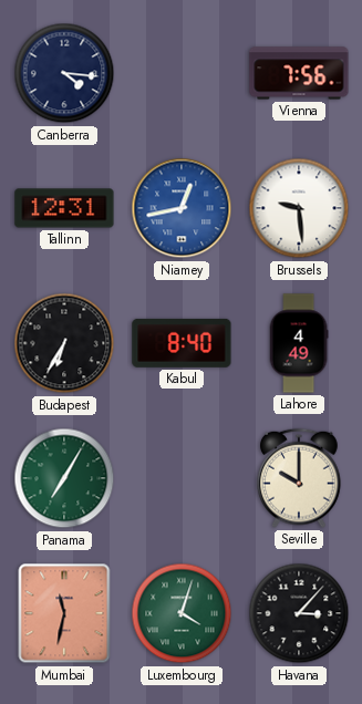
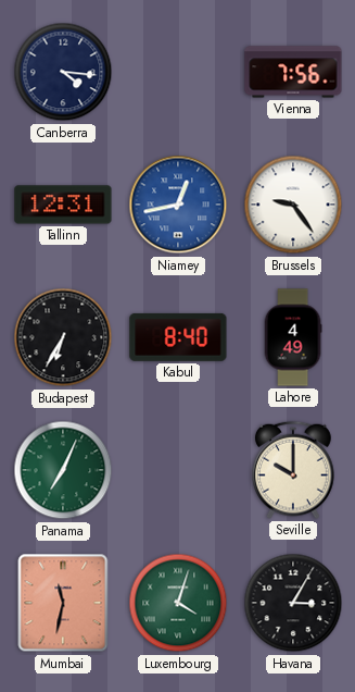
Brussels: 9:29 -> 9:24 (293, 205)
Panama: 7:05 -> 7:04 (63, 470)
Havana: 3:07 -> 3:05 (293, 603)
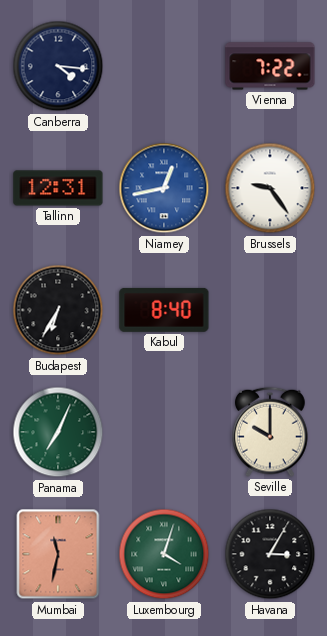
Vienna: 7:56 -> 7:22 (270, 66)
Lahore: 4:49 -> none (293, 337)
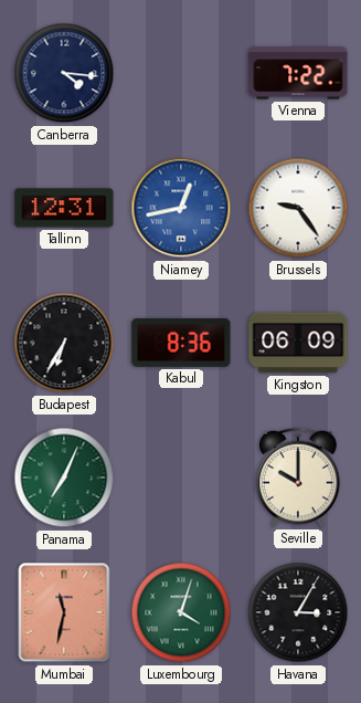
Kabul: 8:40 -> 8:36 (181, 343)
Kingston: none -> 06:09 (298, 343)
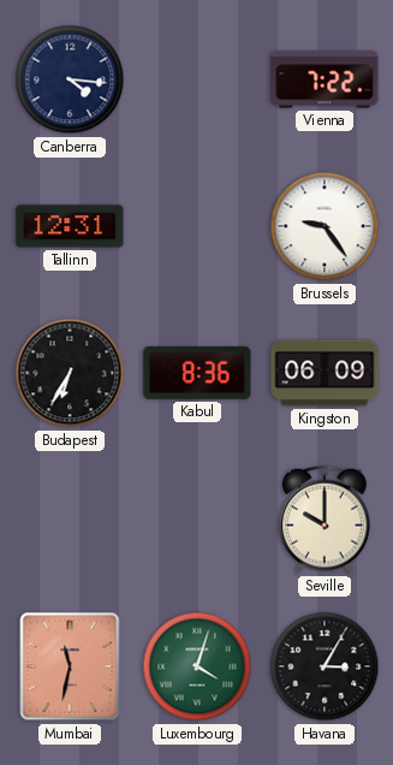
Niamey: 12:43 -> none (181, 208)
Panama: 7:04 -> none (64, 478)
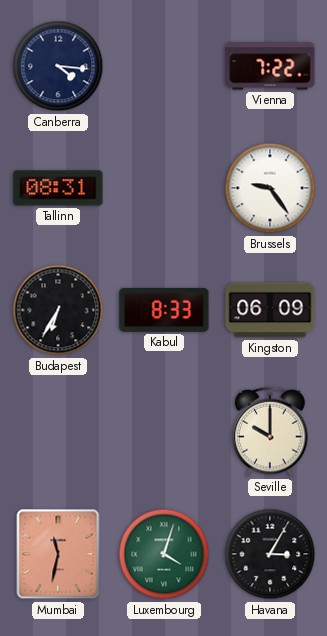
Tallinn: 12:31 -> 08:31 (58, 188)
Kabul: 8:36 -> 8:33 (164, 310)
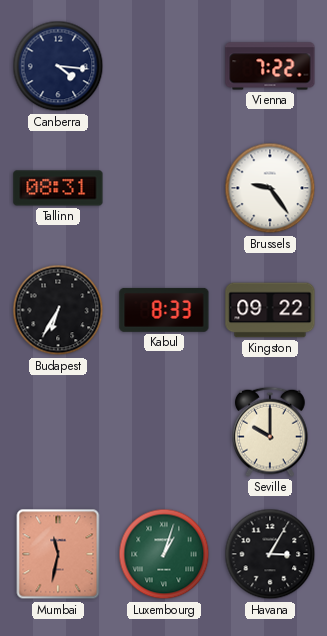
Kingston: 06:09 -> 09:22 (270, 310)
Luxembourg: 4:03 -> 1:03 (164, 554)
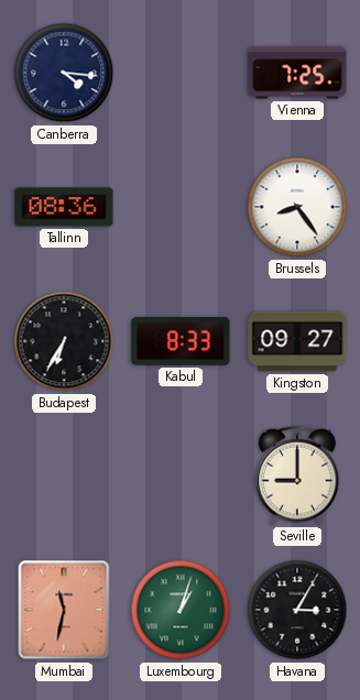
Vienna: 7:22 -> 7:25 (297, 73)
Tallinn: 08:31 -> 08:36 (64, 207)
Brussels: 9:24 -> 8:24 (297, 207)
Kingston: 09:22 -> 09:27 (297, 341)
Seville: 10:00 -> 9:00 (298, 475)
